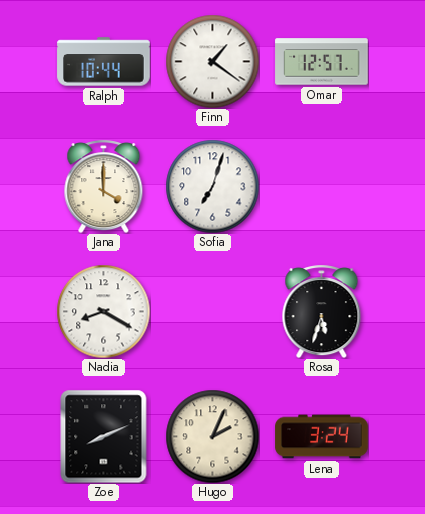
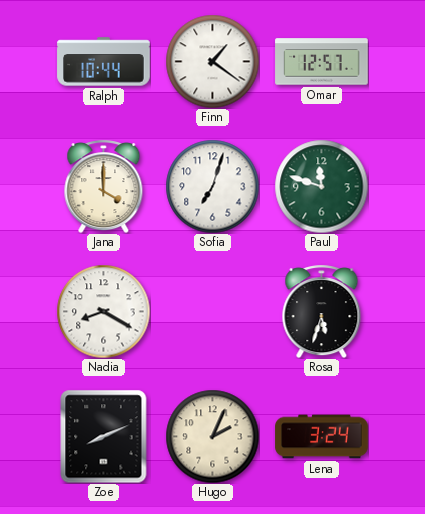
Paul: none -> 11:48 (321, 186)
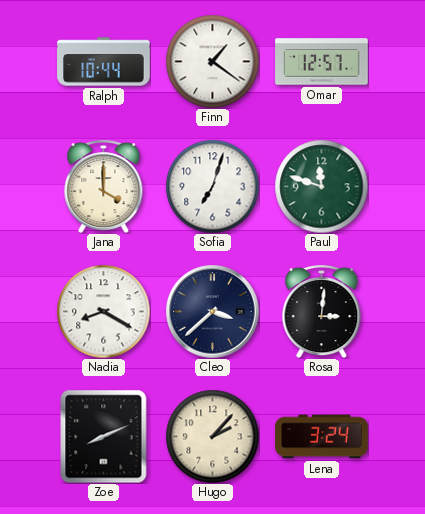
Cleo: none -> 3:38 (212, 311)
Rosa: 5:33 -> 3:01 (322, 311)
Hugo: 2:04 -> 2:07 (212, 436)
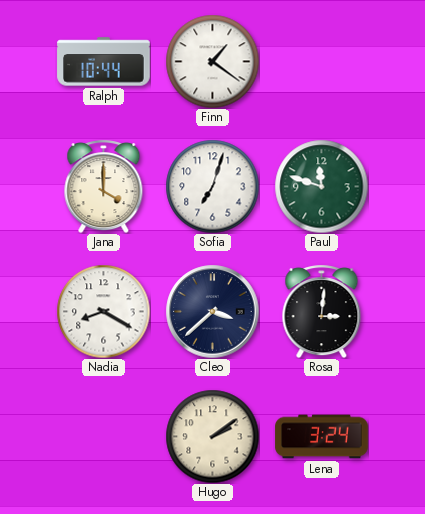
Omar: 12:57 -> none (322, 62)
Zoe: 8:11 -> none (104, 436)
Hugo: 2:07 -> 2:09 (212, 436)
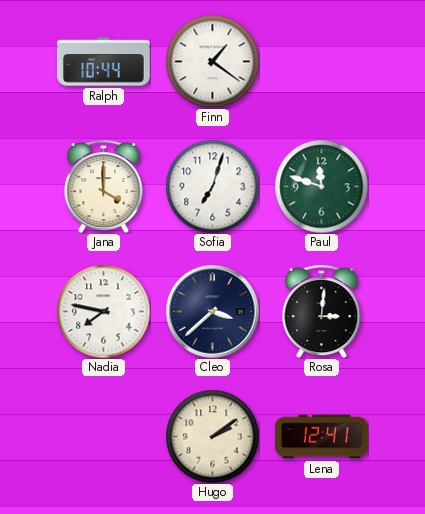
Nadia: 8:20 -> 7:47 (103, 311)
Lena: 3:24 -> 12:41 (322, 437)
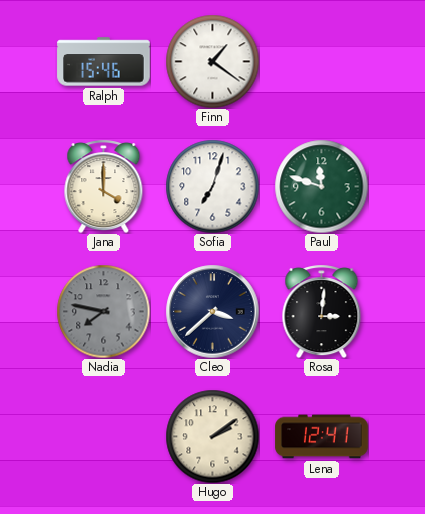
Ralph: 10:44 -> 15:46 (104, 62)
Nadia dial: white -> grey (103, 311)
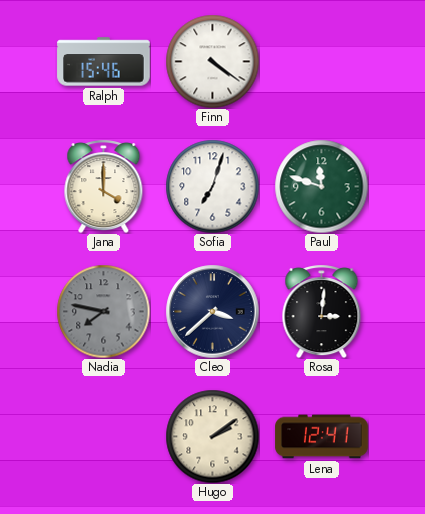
Finn: 1:21 -> 4:21 (212, 61)
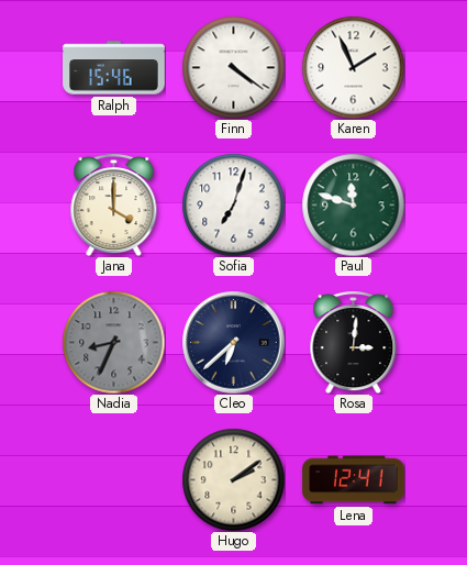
Karen: none -> 1:56 (353, 67)
Nadia: 7:47 -> 8:34 (113, 342)
Cleo: 3:38 -> 6:38 (233, 342)
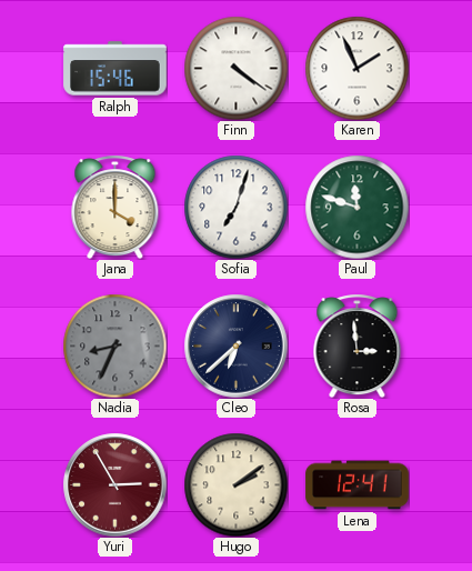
Rosa: 3:01 -> 2:59 (358, 345)
Yuri: none -> 2:55 (114, 484)
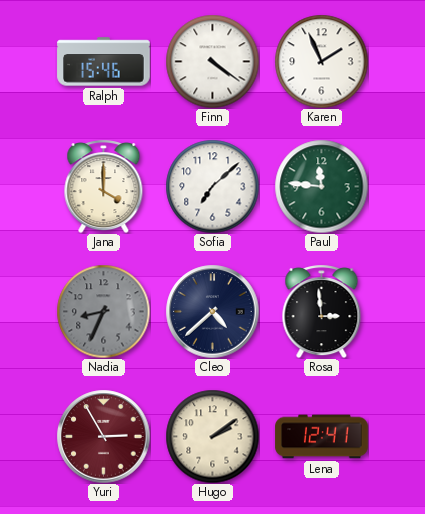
Sofia: 7:03 -> 7:08 (212, 186)
Paul: 11:48 -> 11:46 (321, 186)
Cleo: 6:38 -> 4:38 (212, 311)
